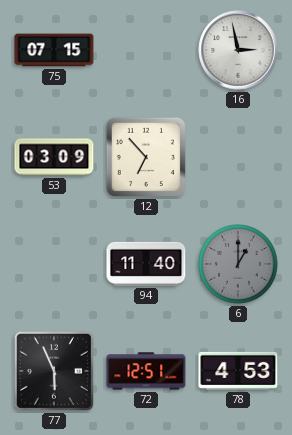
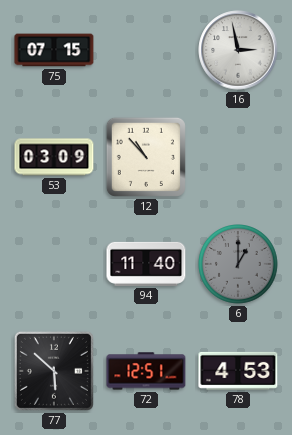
12: 6:53 -> 10:53 (146, 157)
77: 5:56 -> 5:52 (54, 371)
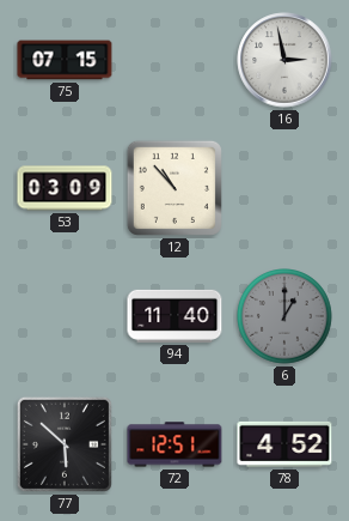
78: 4:53 -> 4:52 (284, 444)
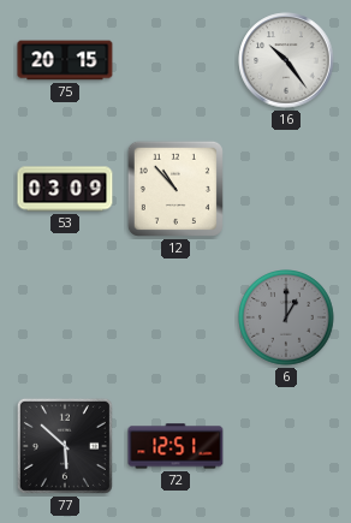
75: 07:15 -> 20:15 (65, 60)
16: 2:58 -> 10:24 (286, 60)
94: 11:40 -> none (174, 316)
78: 4:52 -> none (284, 444)
